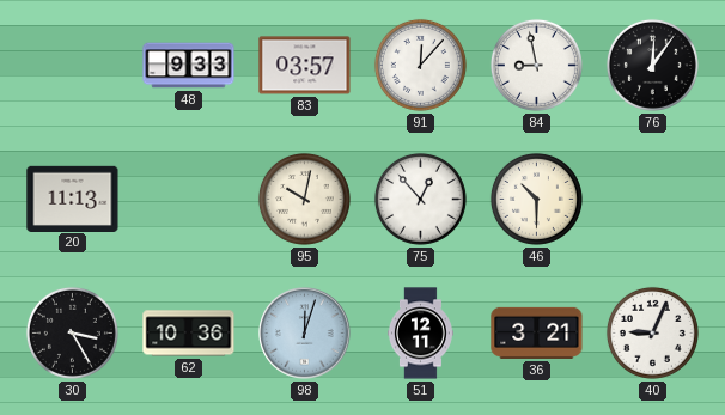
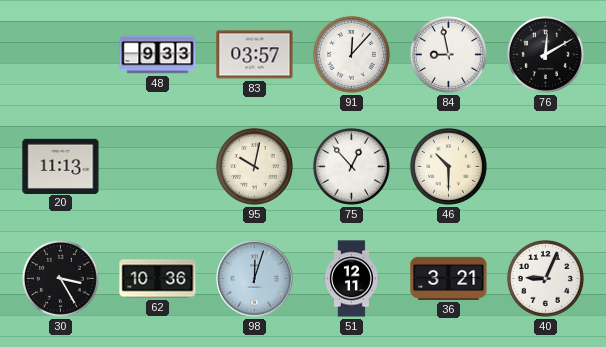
76: 12:06 -> 12:10 (545, 54)
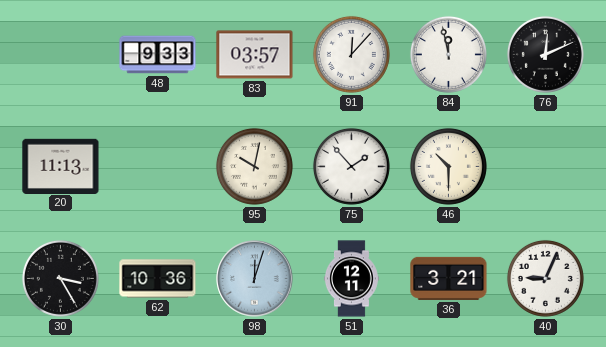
84: 8:58 -> 11:58 (448, 54)
76: 12:10 -> 12:11 (545, 54)
75: 12:53 -> 1:53 (351, 166)
